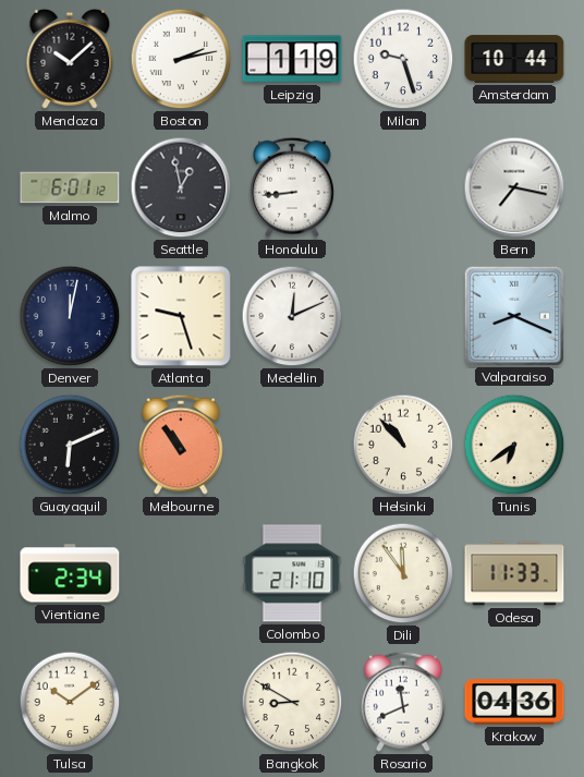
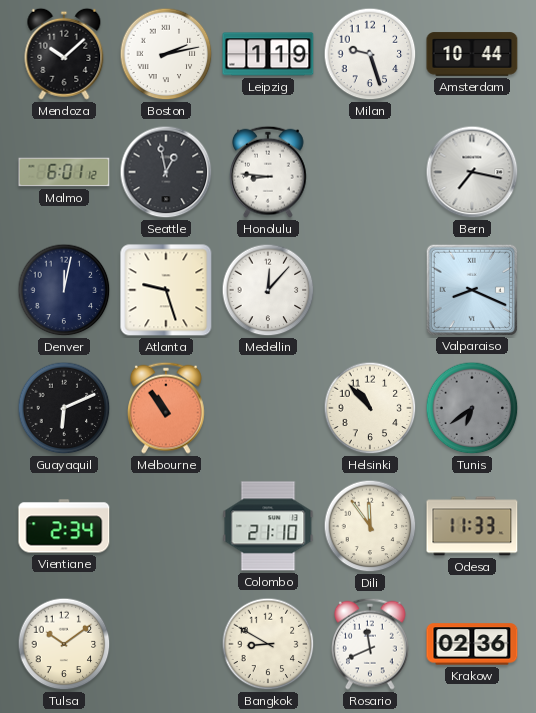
Honolulu: 8:44 -> 8:46 (269, 172)
Medellin: 12:11 -> 12:07 (268, 290)
Tunis dial: cream -> grey (472, 408)
Krakow: 04:36 -> 02:36 (472, 644)
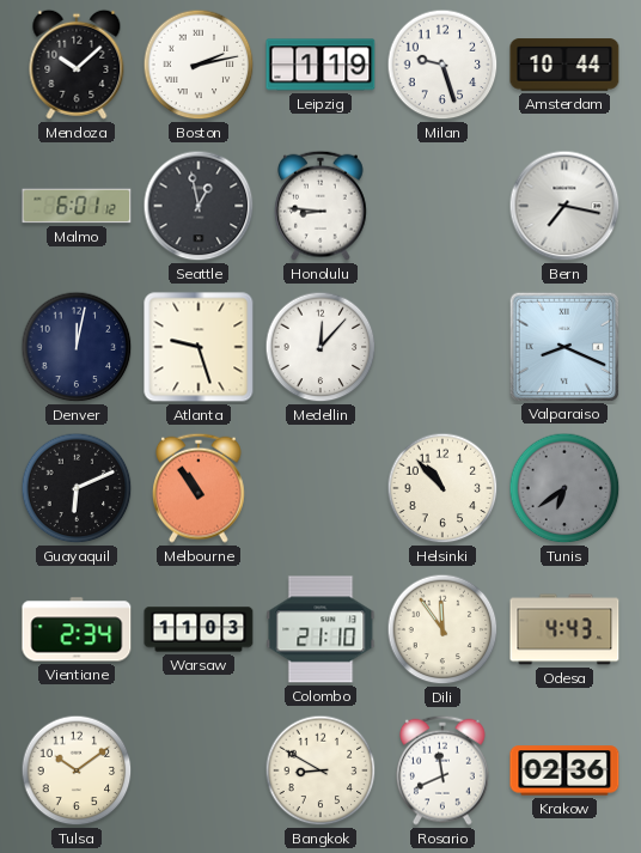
Warsaw: none -> 11:03 (199, 629)
Odesa: 11:33 -> 4:43 (564, 629)
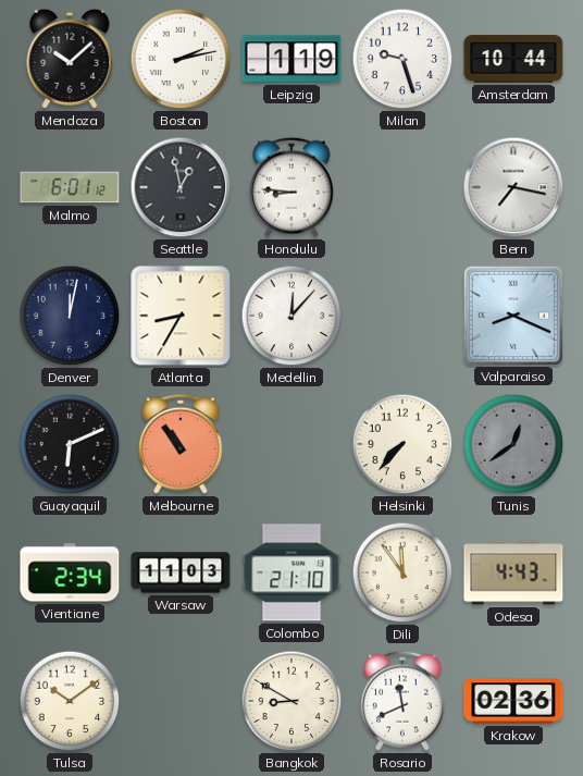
Atlanta: 9:27 -> 8:35 (181, 316)
Helsinki: 10:53 -> 7:37 (402, 444)
Tunis: 6:39 -> 12:39 (513, 444)
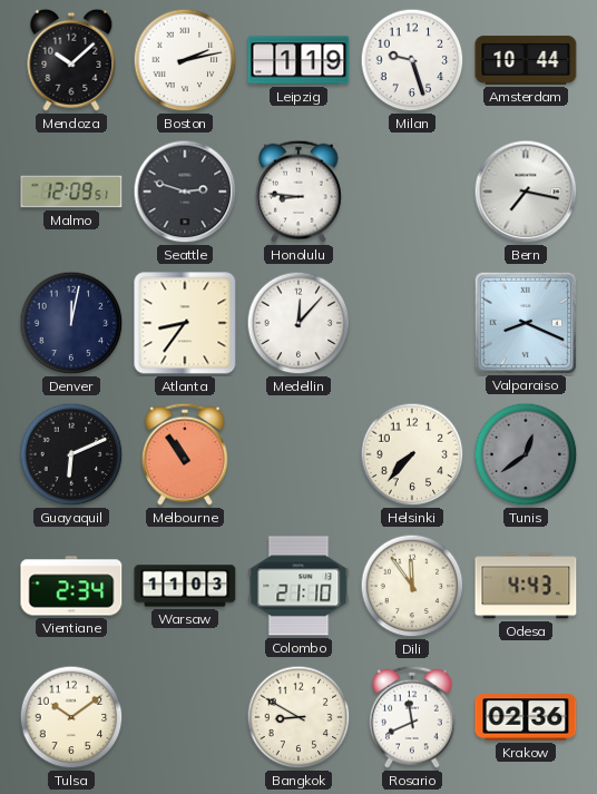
Malmo: 6:01 -> 12:09 (71, 192)
Seattle: 12:58 -> 2:48 (185, 192)
Atlanta: 8:35 -> 8:36 (185, 323)
